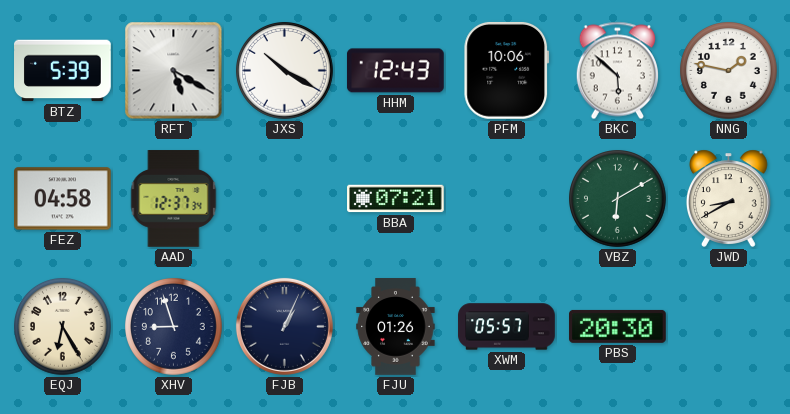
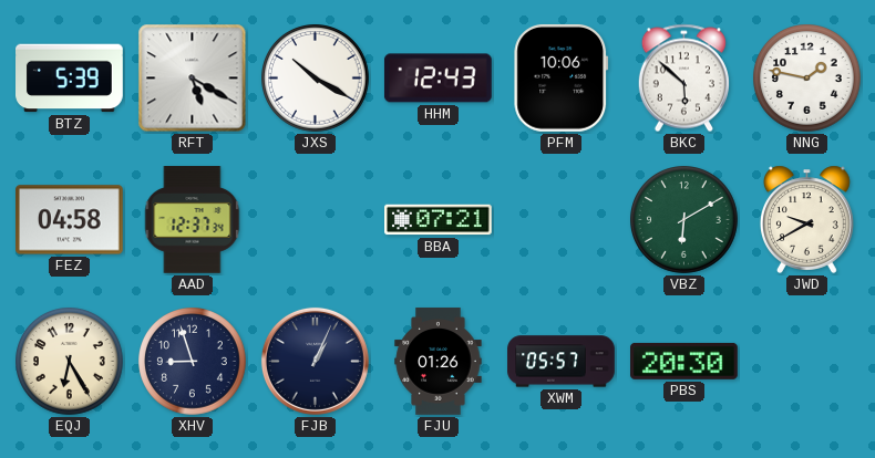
JWD: 8:40 -> 9:40 (806, 219)
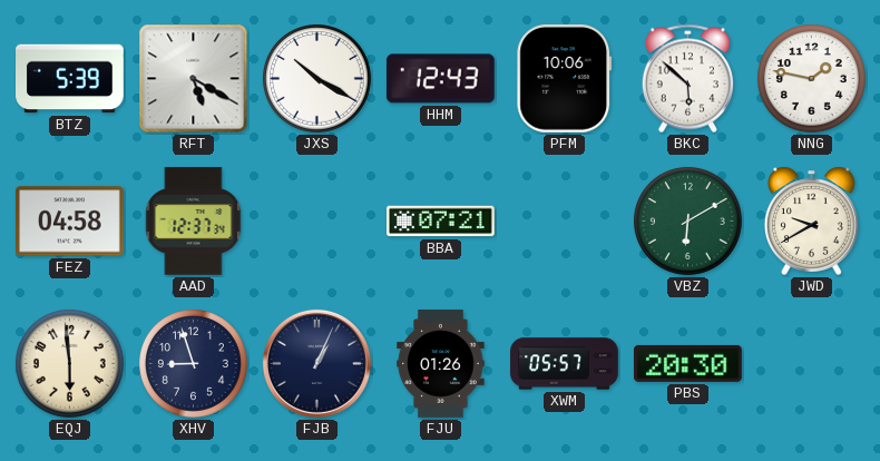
EQJ: 6:25 -> 5:59 (70, 364)
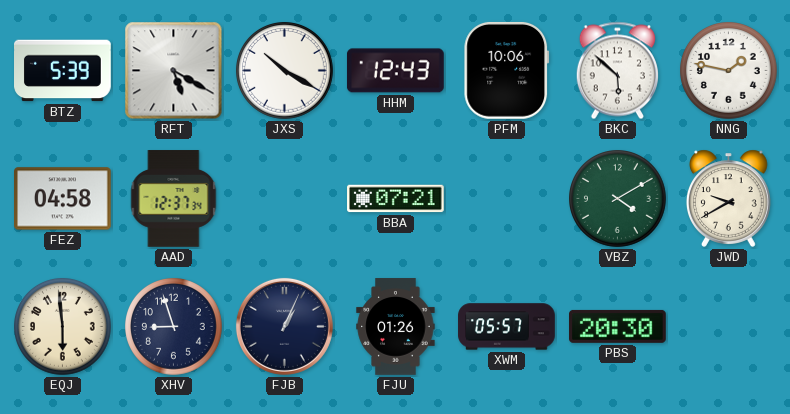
VBZ: 6:10 -> 4:10 (618, 199)
